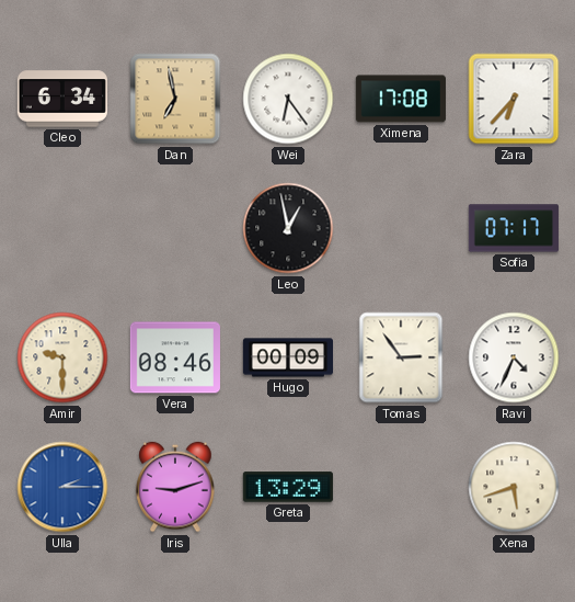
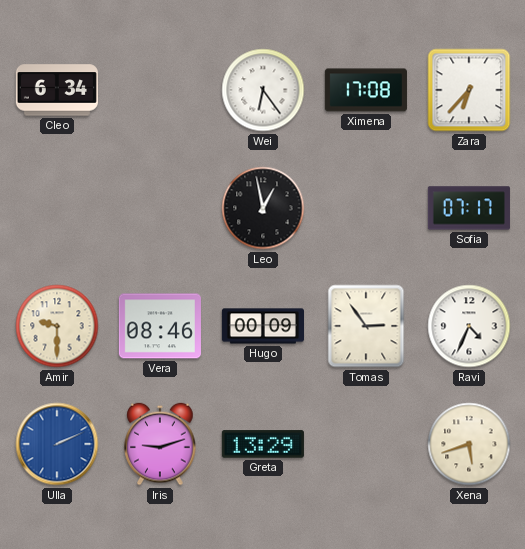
Dan: 6:58 -> none (175, 99)
Ulla: 2:15 -> 2:11 (57, 444)
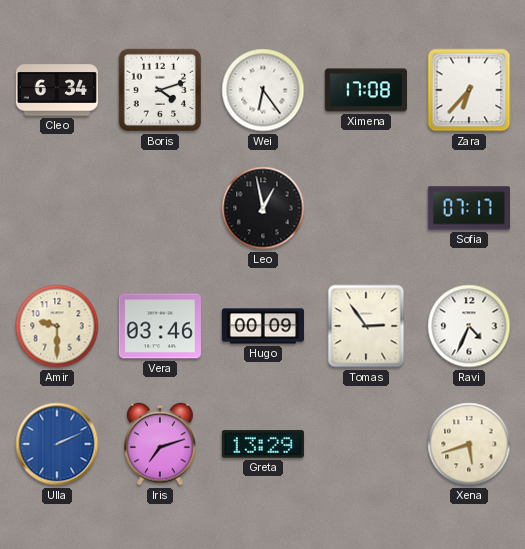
Boris: none -> 4:12 (160, 90)
Vera: 08:46 -> 03:46 (160, 326)
Iris: 9:12 -> 7:12 (160, 444)
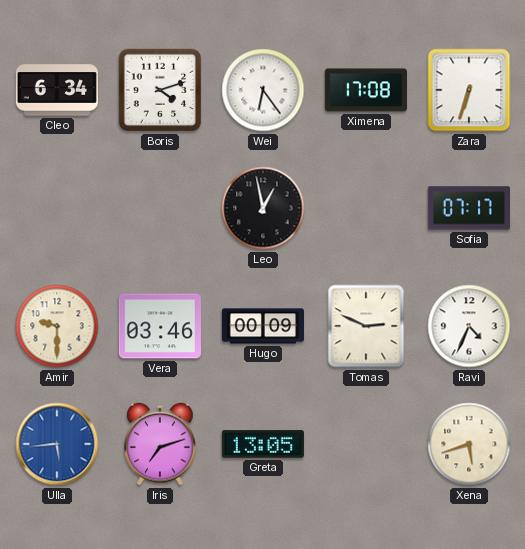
Zara: 6:37 -> 6:33 (469, 90)
Tomas: 2:54 -> 2:49 (366, 326)
Ulla: 2:11 -> 5:44 (57, 444)
Greta: 13:29 -> 13:05 (263, 444)
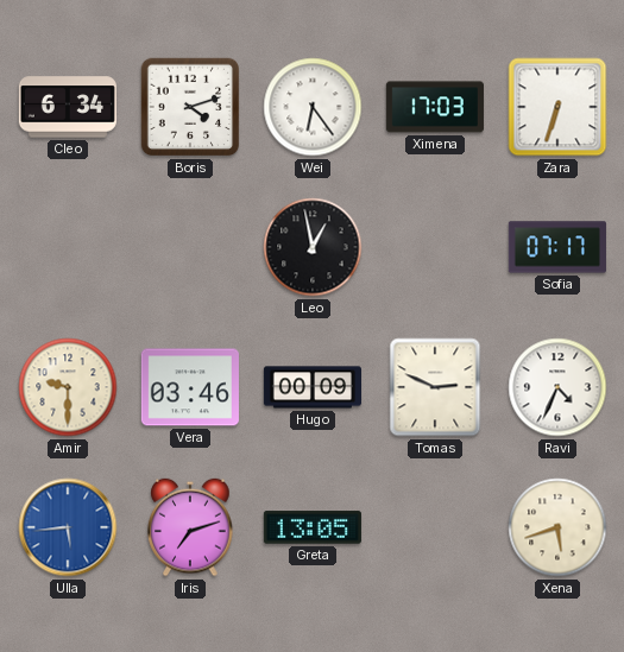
Ximena: 17:08 -> 17:03 (435, 107)
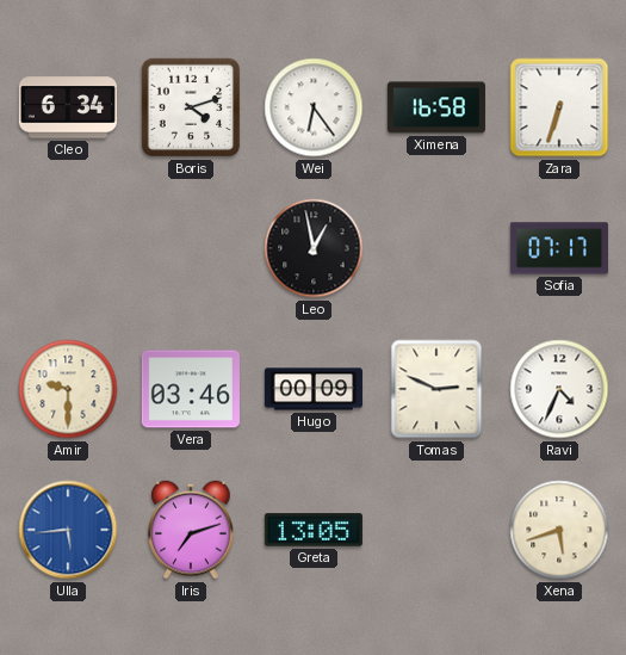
Ximena: 17:03 -> 16:58 (436, 107)
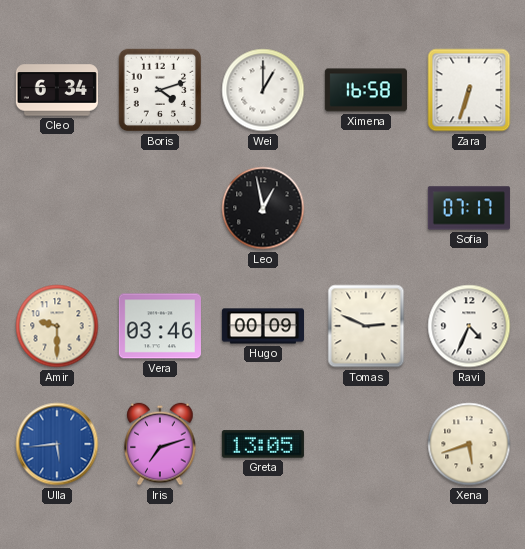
Wei: 6:24 -> 1:00 (263, 90)
